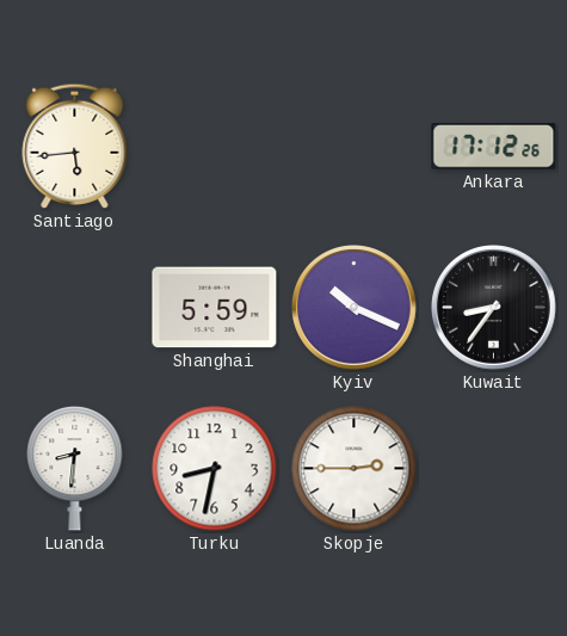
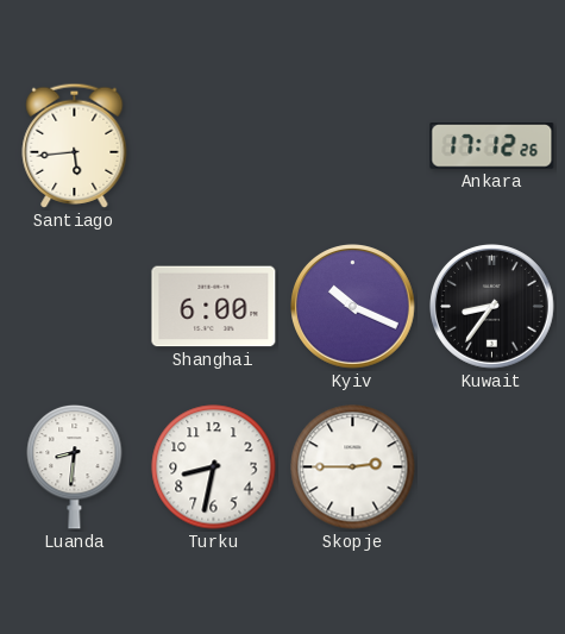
Shanghai: 5:59 -> 6:00 (214, 307)
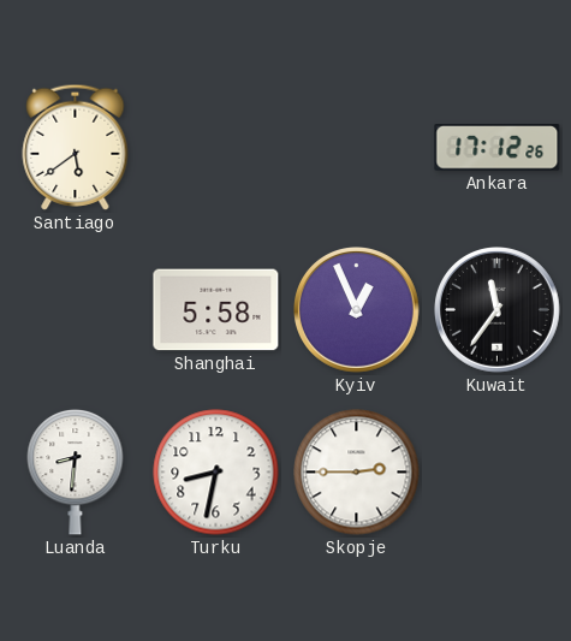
Santiago: 5:44 -> 5:39 (76, 147)
Shanghai: 6:00 -> 5:58 (216, 310)
Kyiv: 10:19 -> 12:56 (357, 310)
Kuwait: 8:36 -> 11:36 (498, 310)
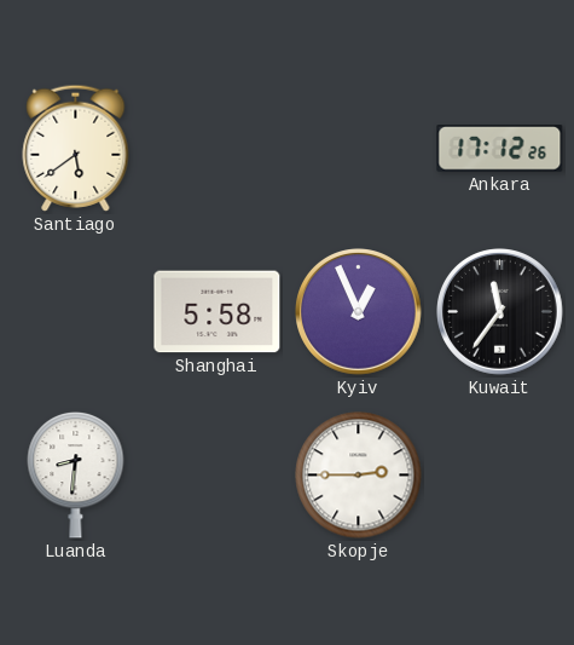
Turku: 8:32 -> none (216, 473)
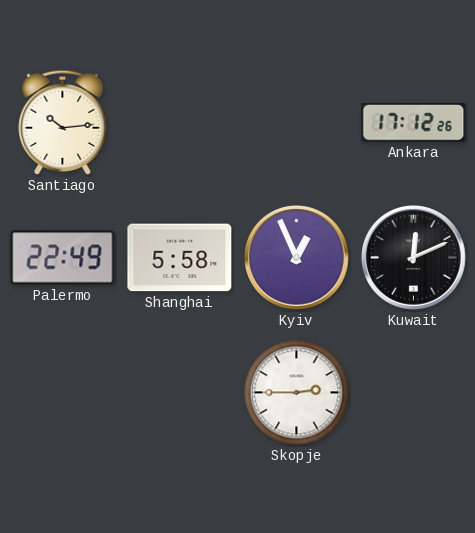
Santiago: 5:39 -> 10:14 (63, 122)
Palermo: none -> 22:49 (63, 258)
Kuwait: 11:36 -> 12:11 (414, 258)
Luanda: 8:31 -> none (76, 474)
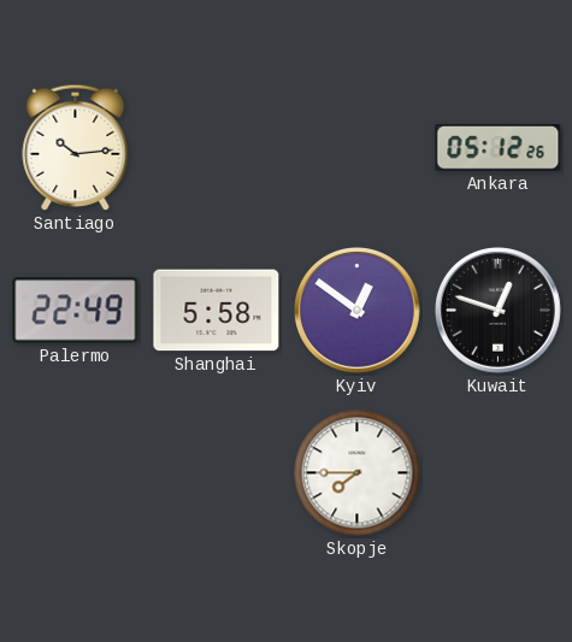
Ankara: 17:12 -> 05:12 (499, 148)
Kyiv: 12:56 -> 12:51 (358, 311)
Kuwait: 12:11 -> 12:48 (499, 311)
Skopje: 2:45 -> 7:45 (358, 473)
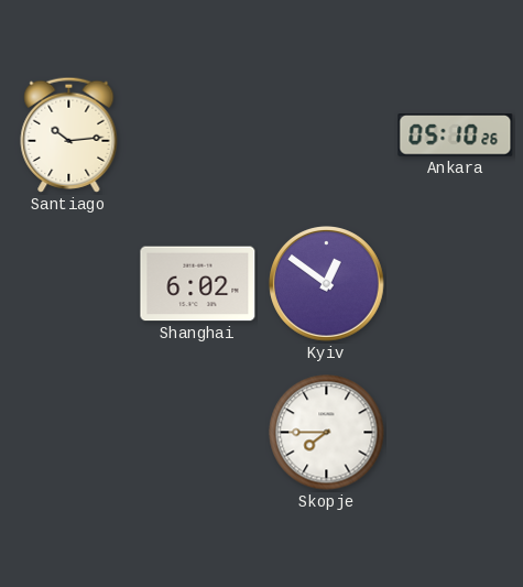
Ankara: 05:12 -> 05:10 (456, 135)
Palermo: 22:49 -> none (76, 311)
Shanghai: 5:58 -> 6:02 (198, 284)
Kuwait: 12:48 -> none (499, 311)
